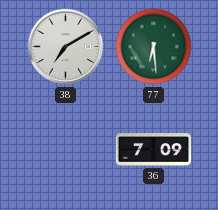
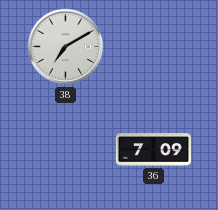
77: 6:29 -> none (154, 47)
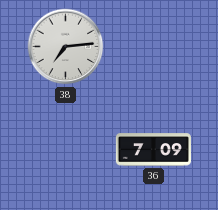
38: 7:10 -> 7:14 (66, 47)
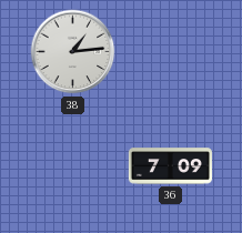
38: 7:14 -> 1:14 (73, 52)
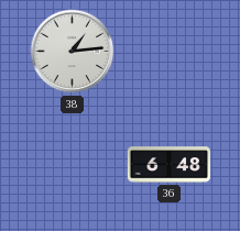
36: 7:09 -> 6:48 (168, 165)
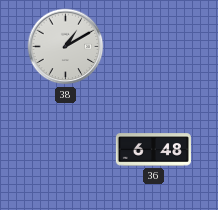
38: 1:14 -> 1:10 (66, 47)
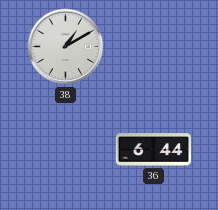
36: 6:48 -> 6:44 (153, 150)
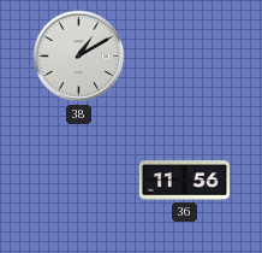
36: 6:44 -> 11:56 (184, 181)
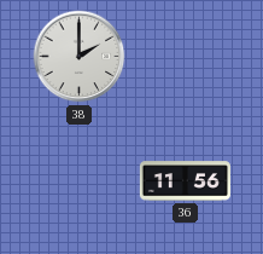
38: 1:10 -> 2:00 (80, 57)
